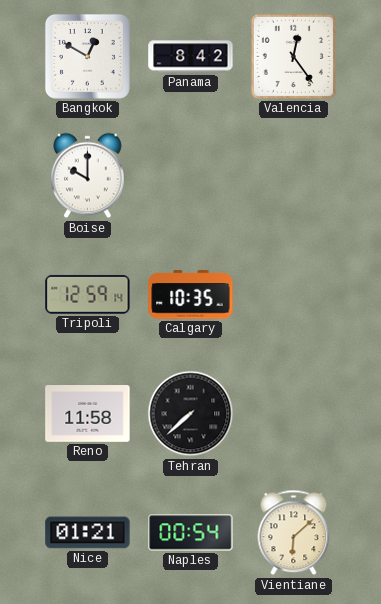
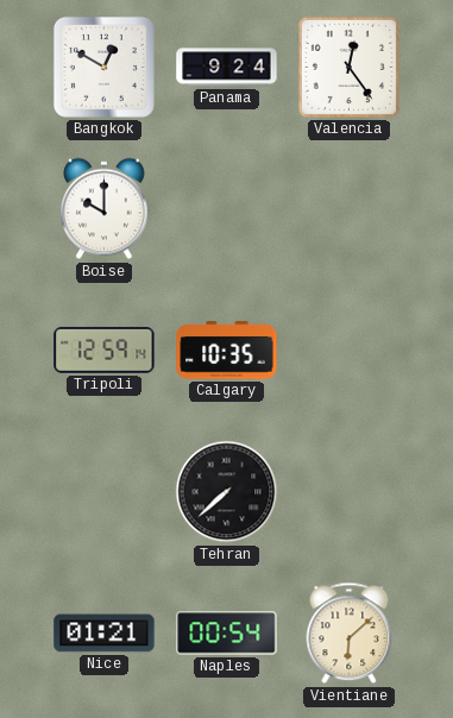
Panama: 8:42 -> 9:24 (227, 68)
Reno: 11:58 -> none (88, 414)
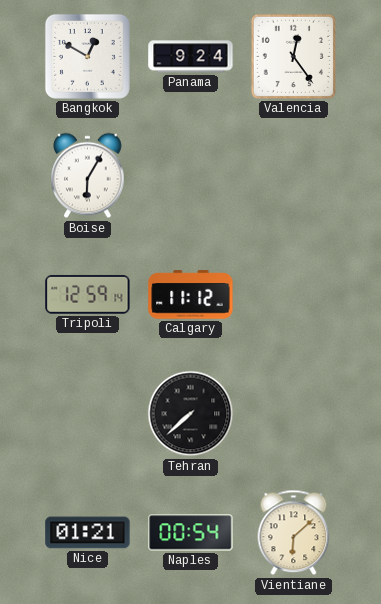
Boise: 10:00 -> 6:05 (88, 176)
Calgary: 10:35 -> 11:12 (191, 295)
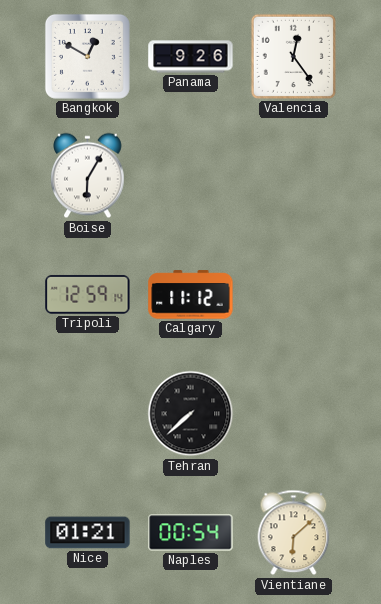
Panama: 9:24 -> 9:26 (191, 57)
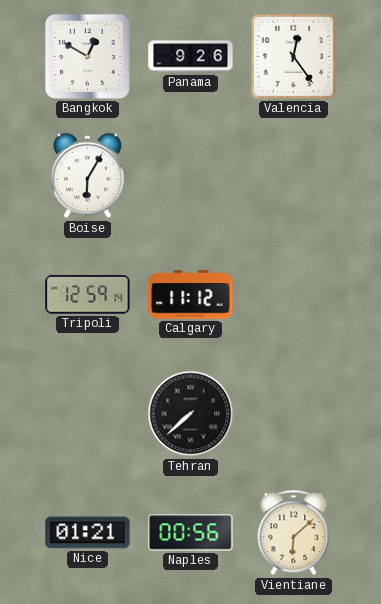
Naples: 00:54 -> 00:56 (191, 533)
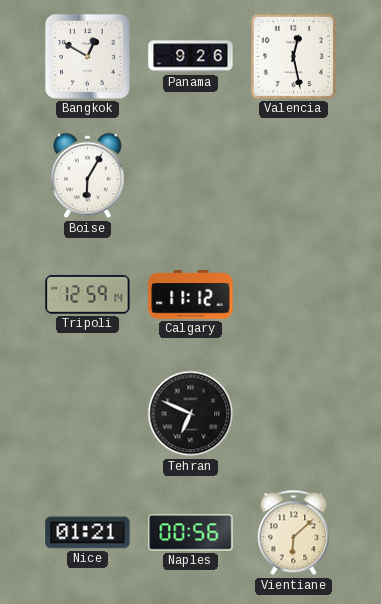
Valencia: 12:24 -> 12:28 (293, 56)
Tehran: 7:38 -> 6:49 (191, 414)
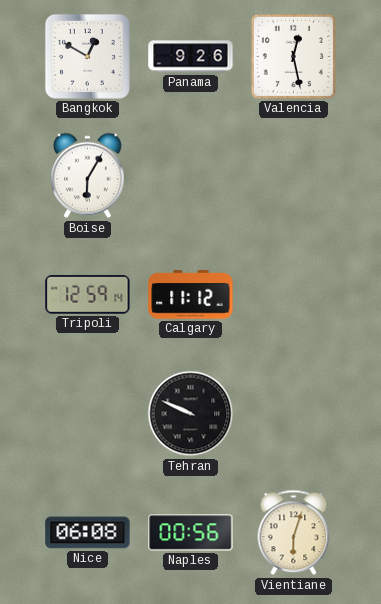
Tehran: 6:49 -> 9:49 (191, 414)
Nice: 01:21 -> 06:08 (88, 533)
Vientiane: 6:08 -> 6:03 (294, 533)
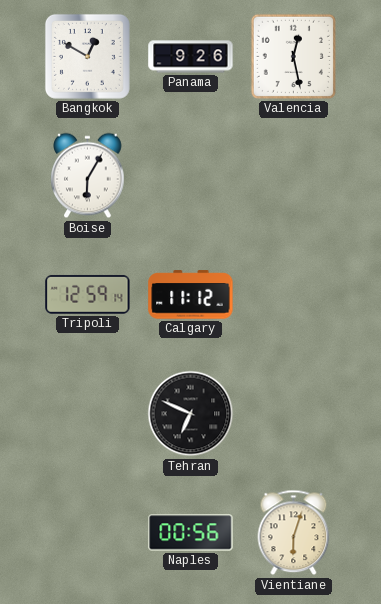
Tehran: 9:49 -> 6:49 (191, 414)
Nice: 06:08 -> none (88, 533)
